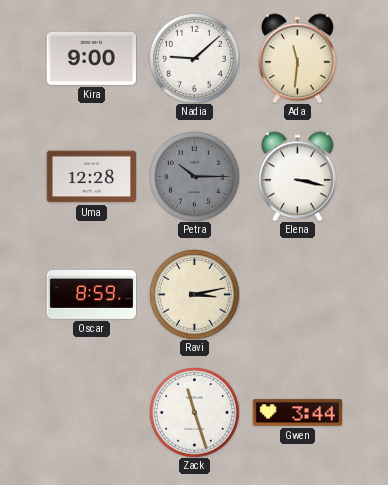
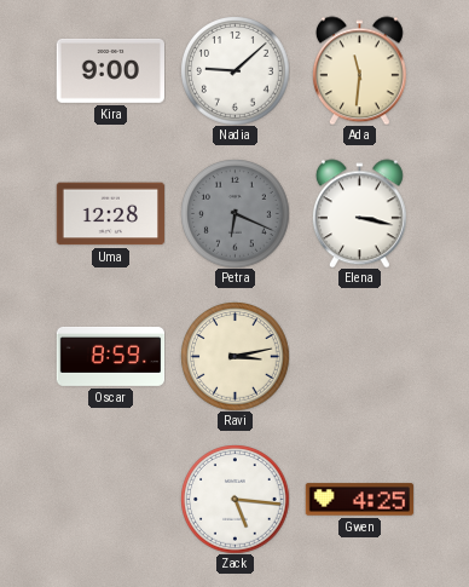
Petra: 10:15 -> 6:19 (234, 213)
Zack: 11:27 -> 5:16 (234, 499)
Gwen: 3:44 -> 4:25 (359, 500)
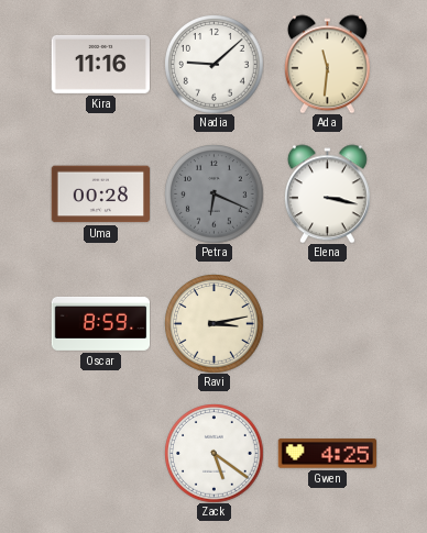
Kira: 9:00 -> 11:16 (100, 64)
Uma: 12:28 -> 00:28 (100, 195)
Zack: 5:16 -> 5:21 (214, 453)
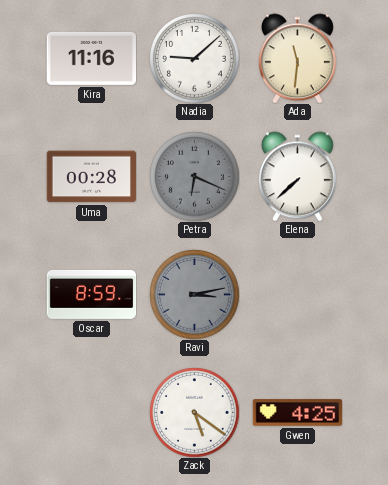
Elena: 3:17 -> 7:38 (297, 176)
Ravi dial: cream -> grey (194, 294)
